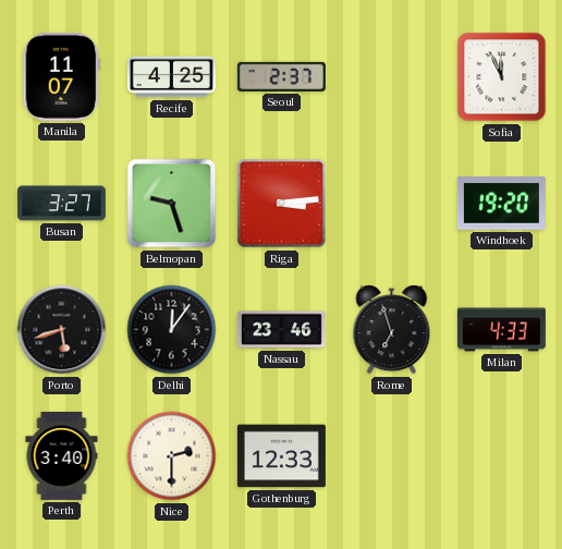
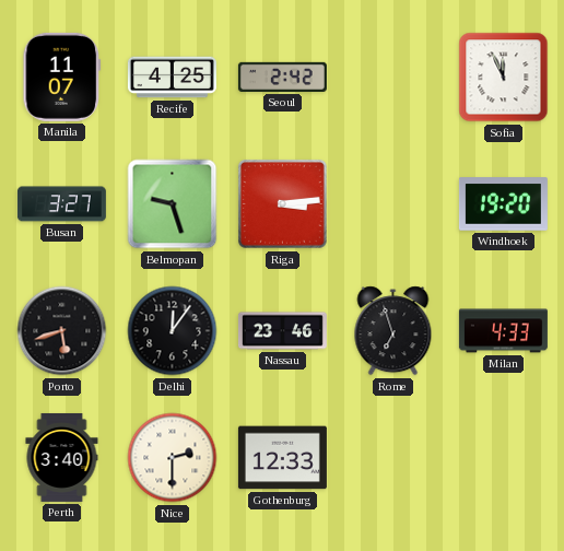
Seoul: 2:37 -> 2:42 (282, 77)
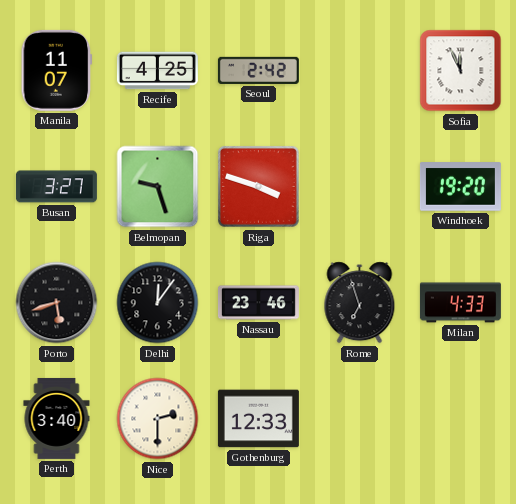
Riga: 3:14 -> 3:48 (258, 186)
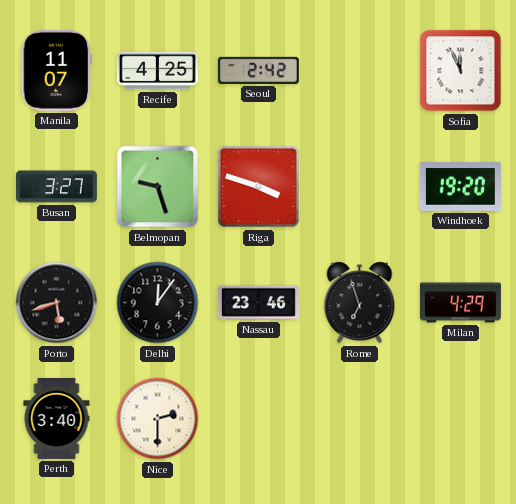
Milan: 4:33 -> 4:29 (460, 303)
Gothenburg: 12:33 -> none (258, 419)
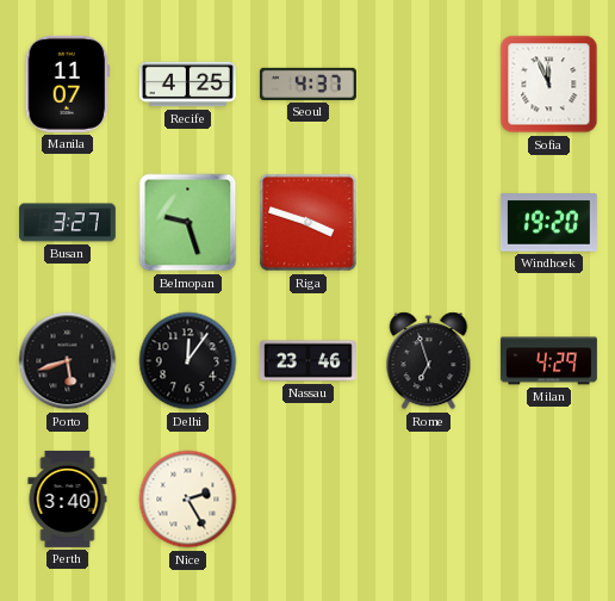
Seoul: 2:42 -> 4:37 (307, 83)
Nice: 2:30 -> 2:25 (188, 500)
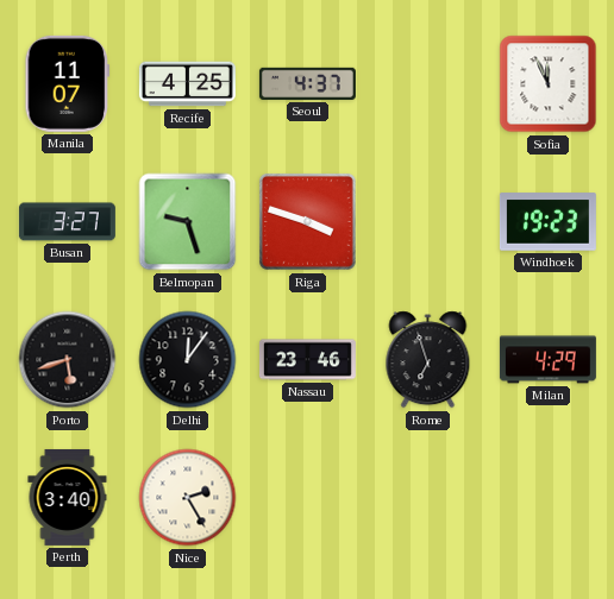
Windhoek: 19:20 -> 19:23 (547, 222)
